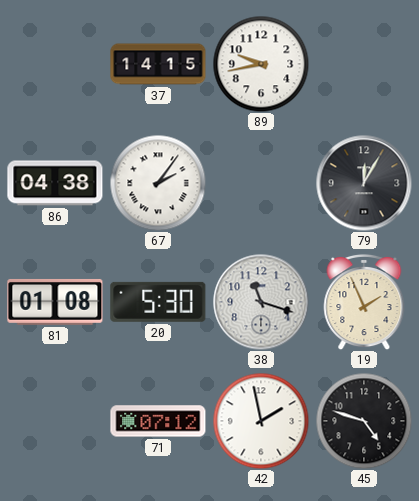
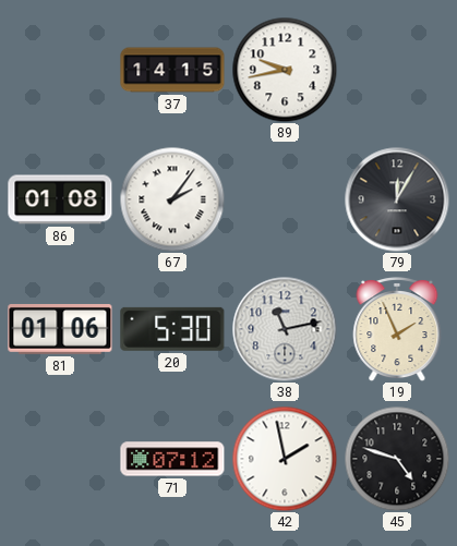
86: 04:38 -> 01:08 (60, 199)
81: 01:08 -> 01:06 (60, 329)
38: 11:18 -> 11:13 (285, 329)
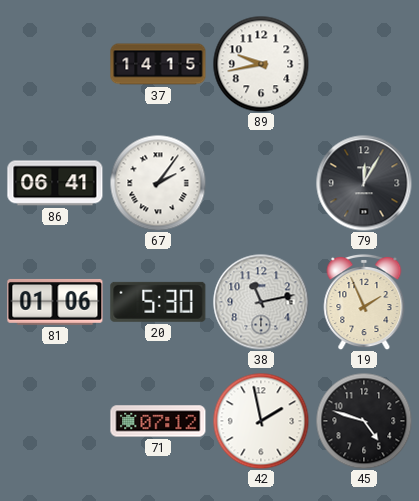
86: 01:08 -> 06:41 (55, 183)
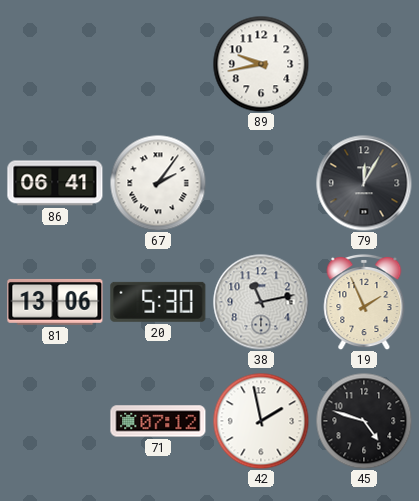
37: 14:15 -> none (158, 64)
81: 01:06 -> 13:06 (55, 302)
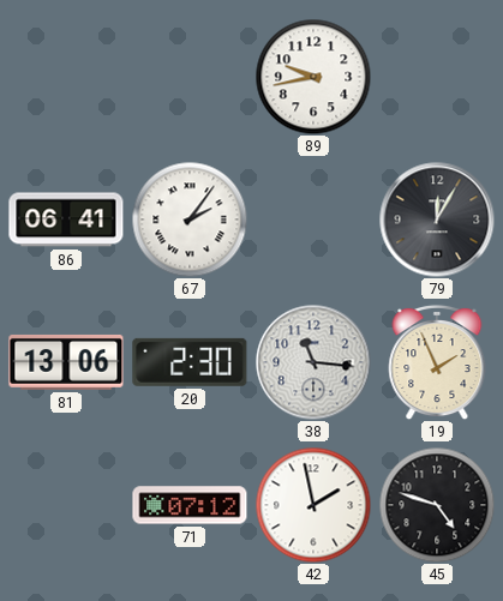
20: 5:30 -> 2:30 (190, 362)
38: 11:13 -> 11:16 (313, 362)
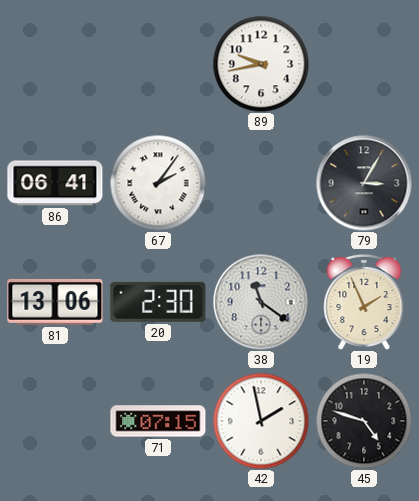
79: 12:05 -> 3:05 (364, 183)
38: 11:16 -> 11:21 (261, 302)
71: 07:12 -> 07:15 (158, 421)
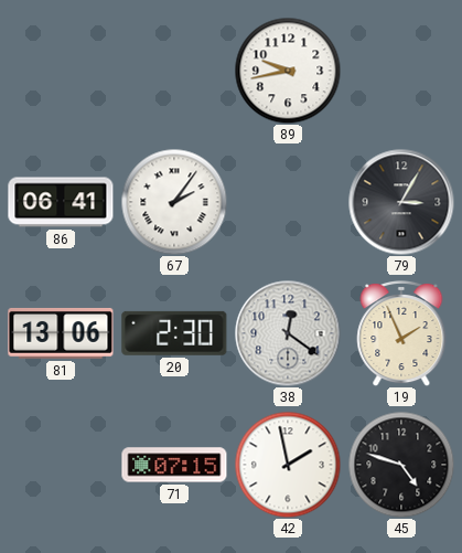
38: 11:21 -> 12:21 (288, 333)
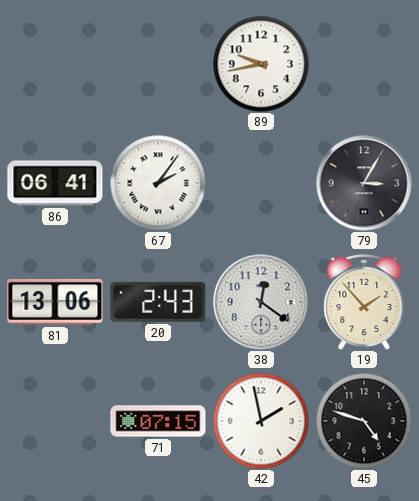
20: 2:30 -> 2:43 (158, 302)
19: 1:56 -> 1:53 (364, 302)
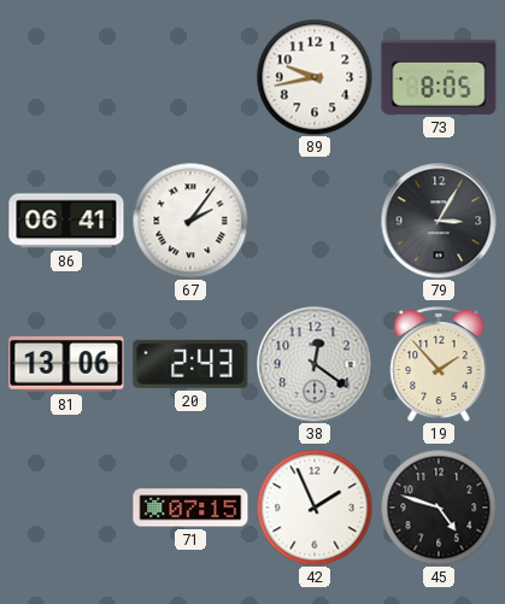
73: none -> 8:05 (439, 77)
42: 1:58 -> 1:56 (315, 508)
